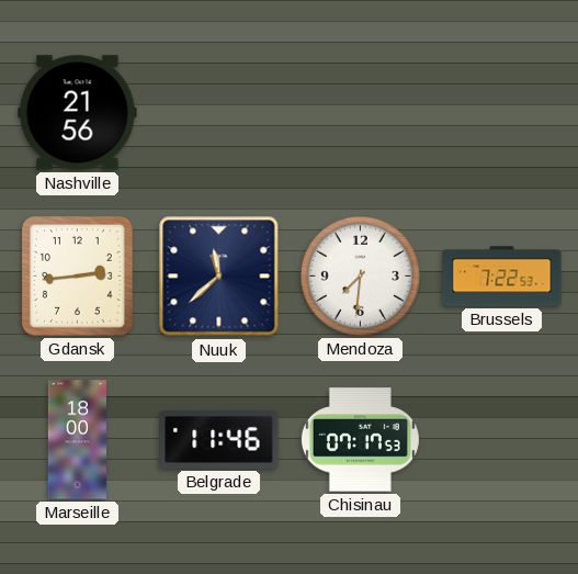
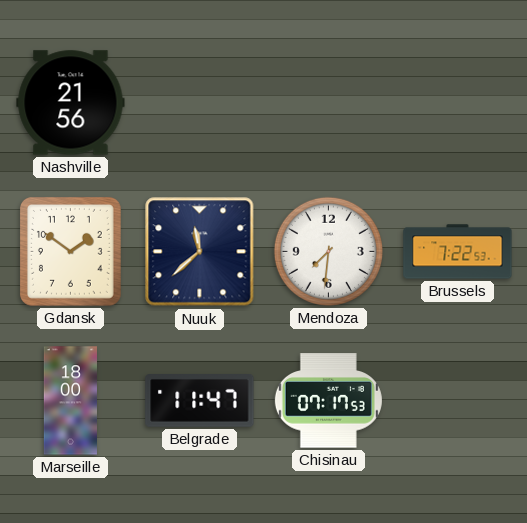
Gdansk: 2:44 -> 1:51 (70, 252)
Belgrade: 11:46 -> 11:47 (200, 401)
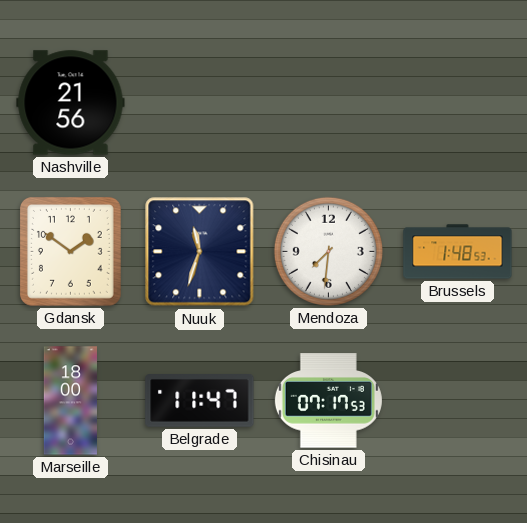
Nuuk: 11:38 -> 11:33 (200, 252)
Brussels: 7:22 -> 1:48 (458, 252)
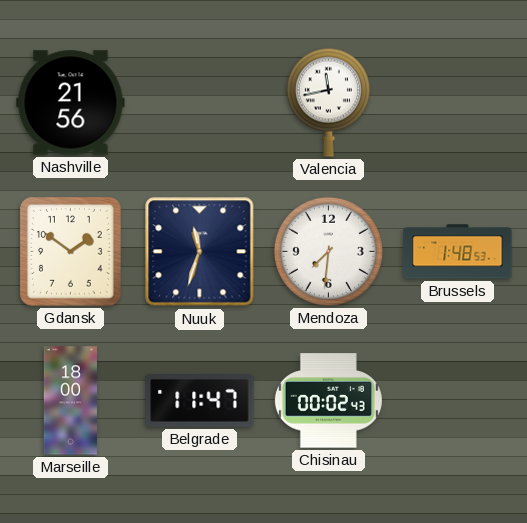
Valencia: none -> 11:43 (328, 102)
Chisinau: 07:17 -> 00:02 (328, 401)
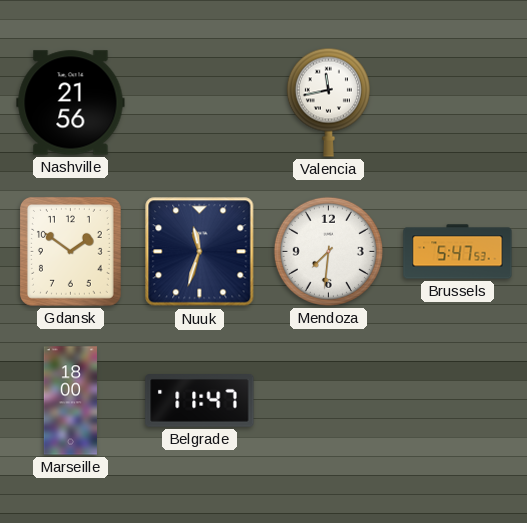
Brussels: 1:48 -> 5:47 (458, 252)
Chisinau: 00:02 -> none (328, 401)
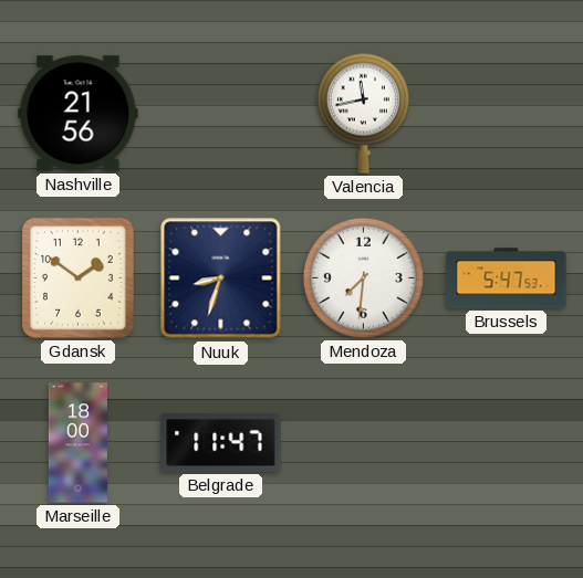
Nuuk: 11:33 -> 8:33 (221, 279)
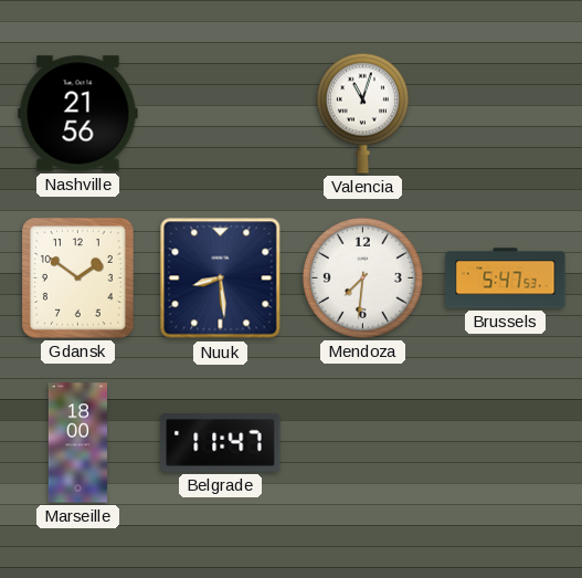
Valencia: 11:43 -> 11:03 (362, 113)
Nuuk: 8:33 -> 8:29 (221, 279)
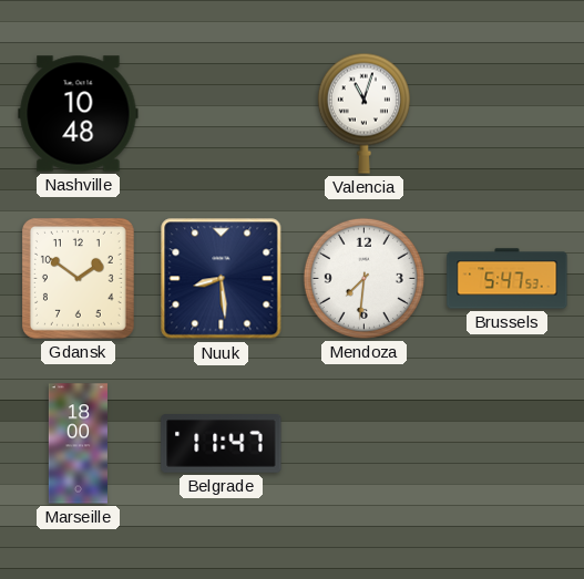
Nashville: 21:56 -> 10:48 (79, 114)
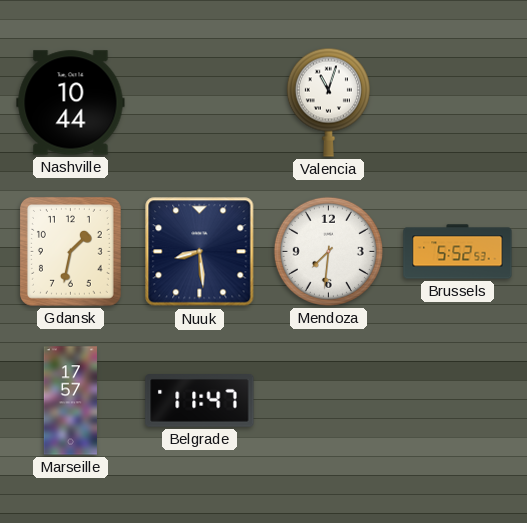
Nashville: 10:48 -> 10:44 (71, 103)
Gdansk: 1:51 -> 1:32 (70, 252)
Brussels: 5:47 -> 5:52 (458, 252)
Marseille: 18:00 -> 17:57 (70, 401)
